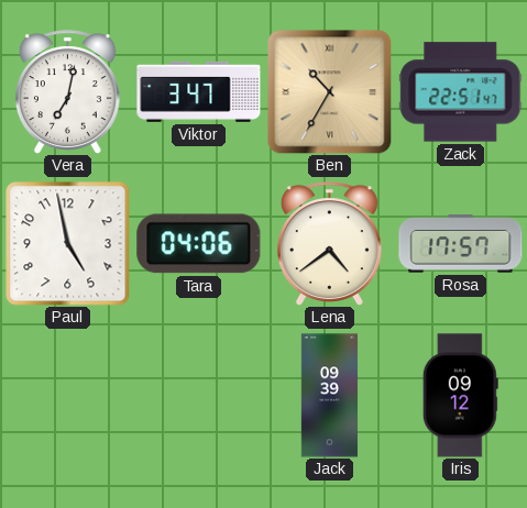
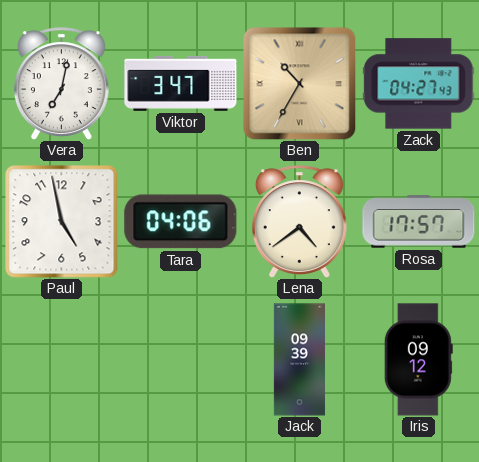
Zack: 22:51 -> 04:27 (419, 84)
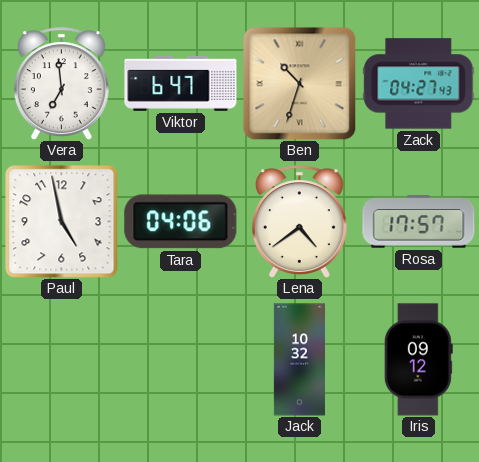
Vera: 7:02 -> 6:59 (61, 84)
Viktor: 3:47 -> 6:47 (181, 83)
Ben: 10:35 -> 10:33 (299, 83)
Jack: 09:39 -> 10:32 (299, 360)
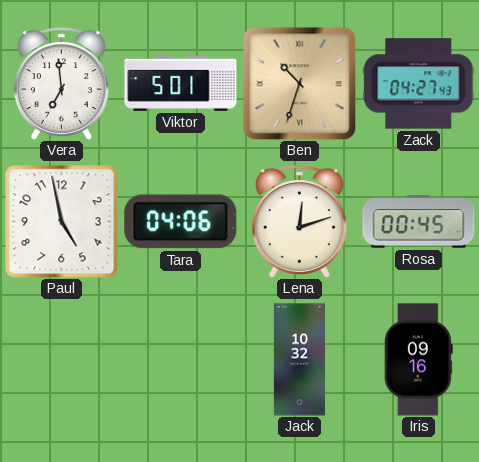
Viktor: 6:47 -> 5:01 (181, 83)
Lena: 4:39 -> 12:12 (299, 222)
Rosa: 17:57 -> 00:45 (419, 222)
Iris: 09:12 -> 09:16 (418, 360)
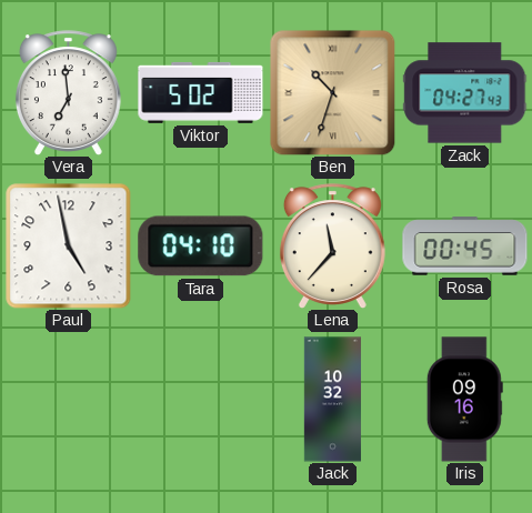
Viktor: 5:01 -> 5:02 (201, 92)
Tara: 04:06 -> 04:10 (201, 247)
Lena: 12:12 -> 11:37 (332, 247)
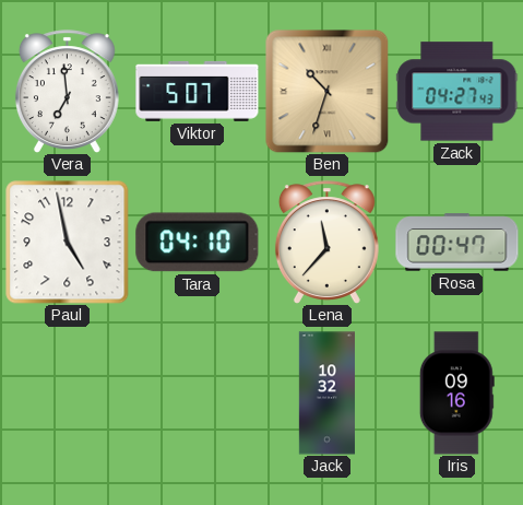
Viktor: 5:02 -> 5:07 (198, 91)
Rosa: 00:45 -> 00:47 (457, 243)
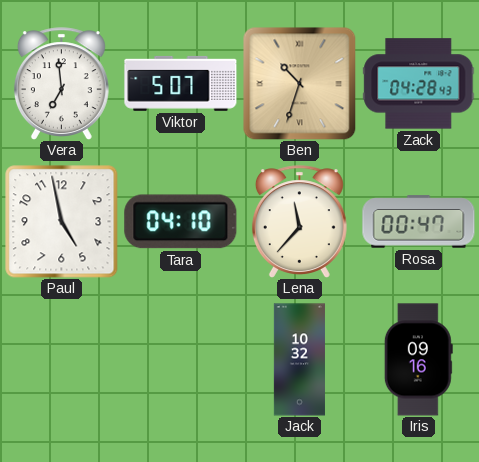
Zack: 04:27 -> 04:28 (419, 84)
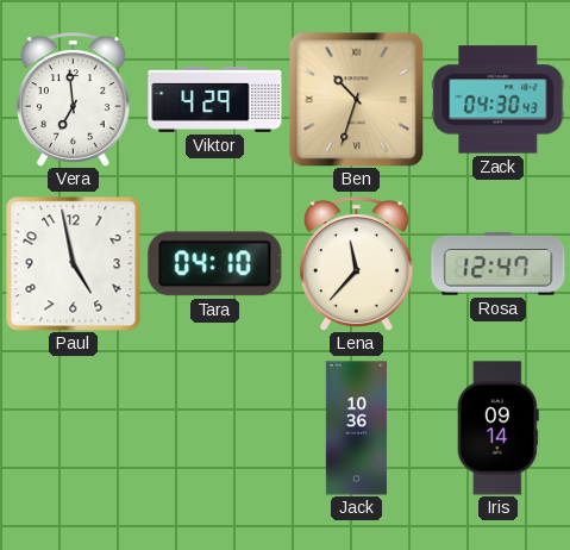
Viktor: 5:07 -> 4:29 (215, 99)
Zack: 04:28 -> 04:30 (499, 100)
Rosa: 00:47 -> 12:47 (499, 264)
Jack: 10:32 -> 10:36 (356, 429)
Iris: 09:16 -> 09:14 (497, 429)
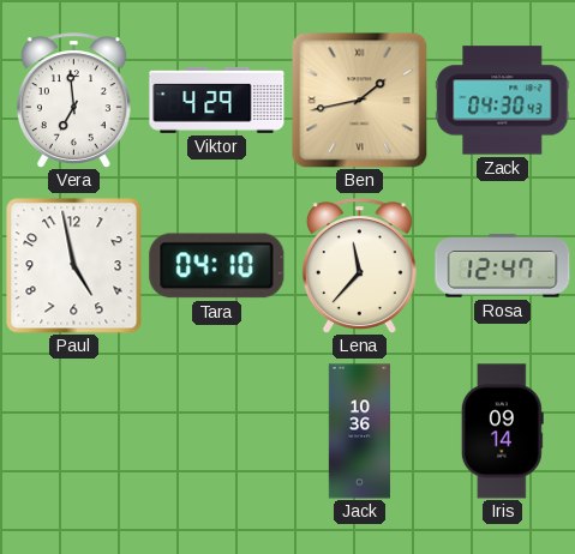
Ben: 10:33 -> 1:43 (359, 100)
